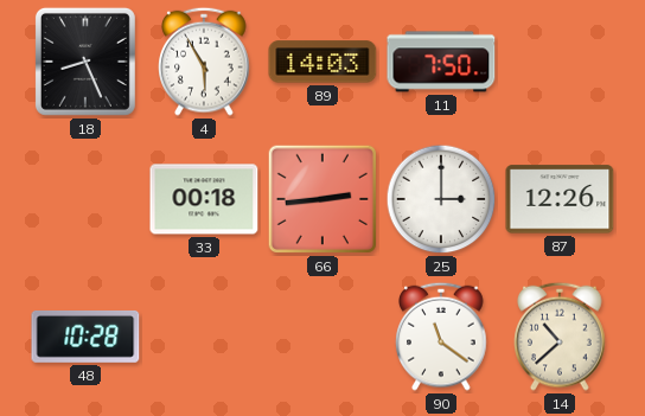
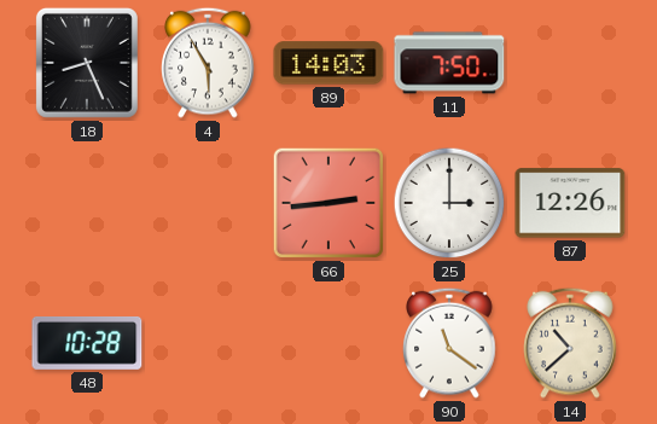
33: 00:18 -> none (204, 199)
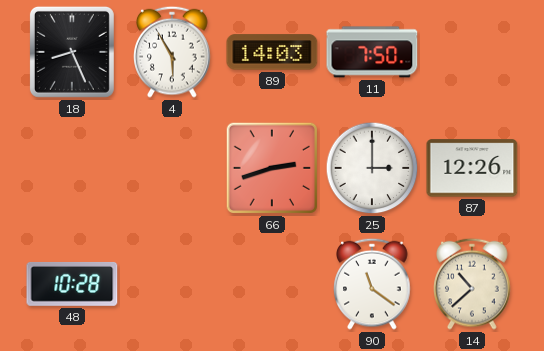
66: 2:44 -> 2:42 (272, 168)
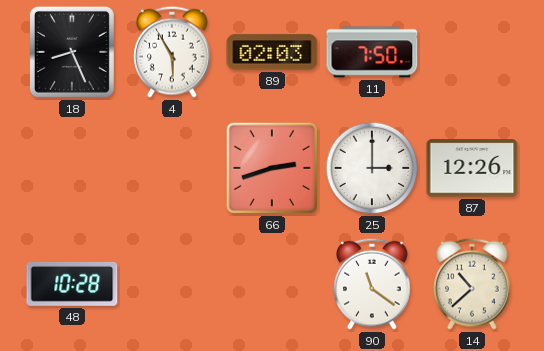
89: 14:03 -> 02:03 (272, 52)
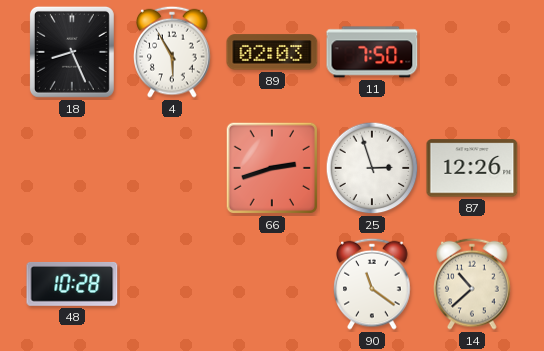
25: 3:00 -> 2:57 (372, 168)
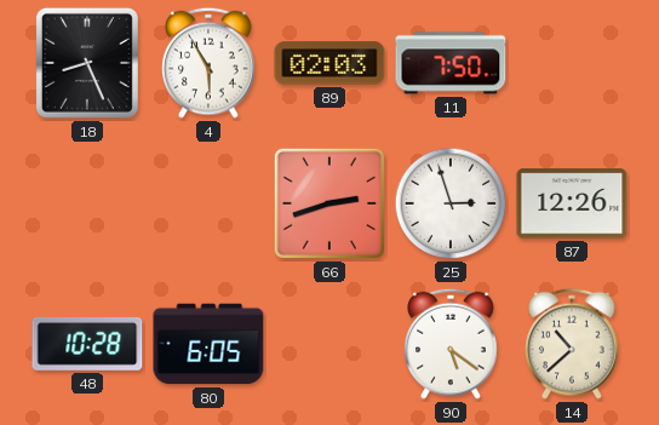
80: none -> 6:05 (208, 344)
90: 11:21 -> 5:21 (451, 344)
